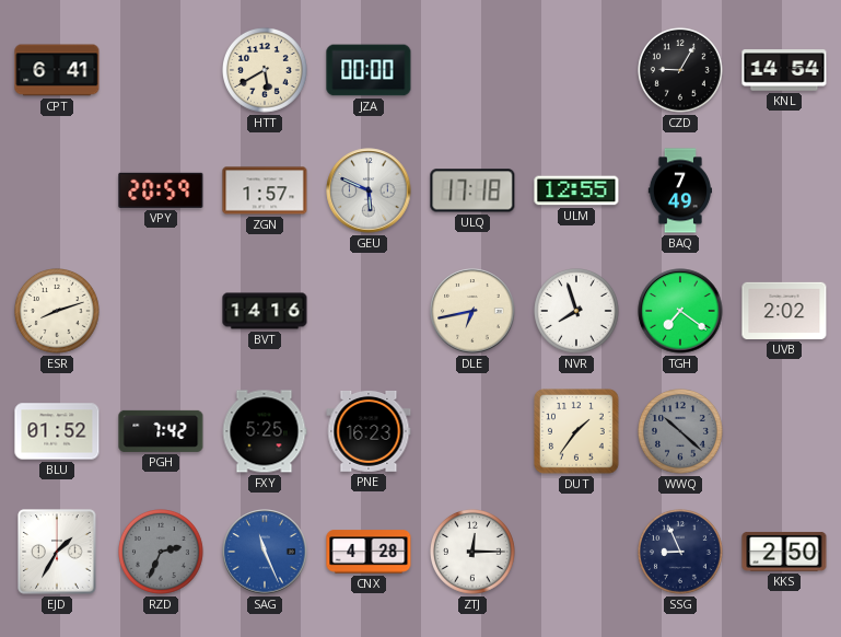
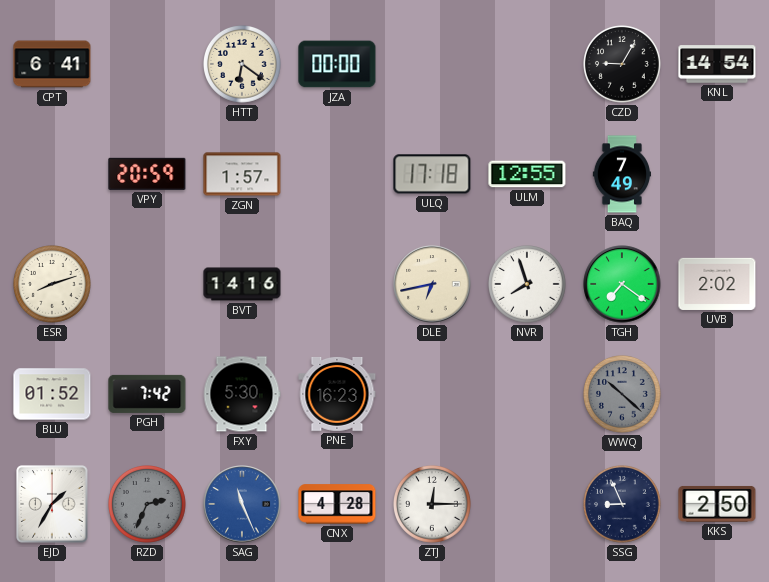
HTT: 5:40 -> 6:21 (243, 65)
GEU: 5:49 -> none (369, 190)
FXY: 5:25 -> 5:30 (242, 394)
DUT: 1:36 -> none (576, 431)
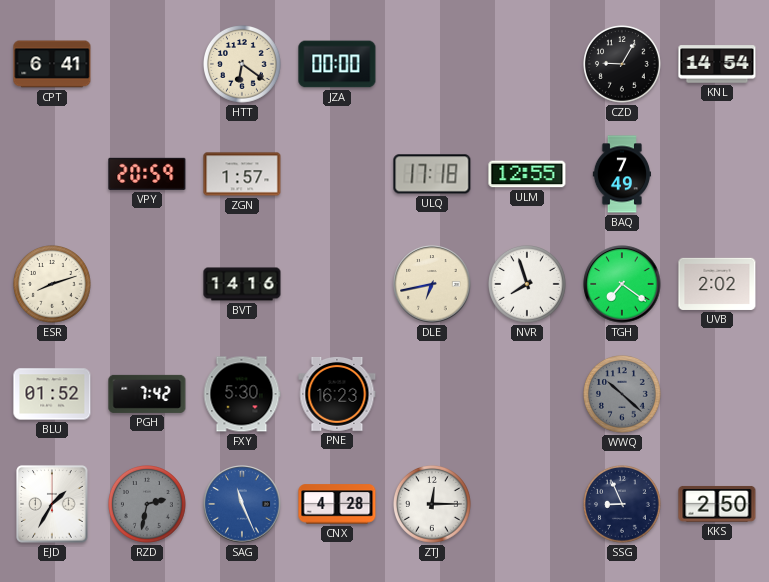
RZD: 2:34 -> 2:32 (148, 505)
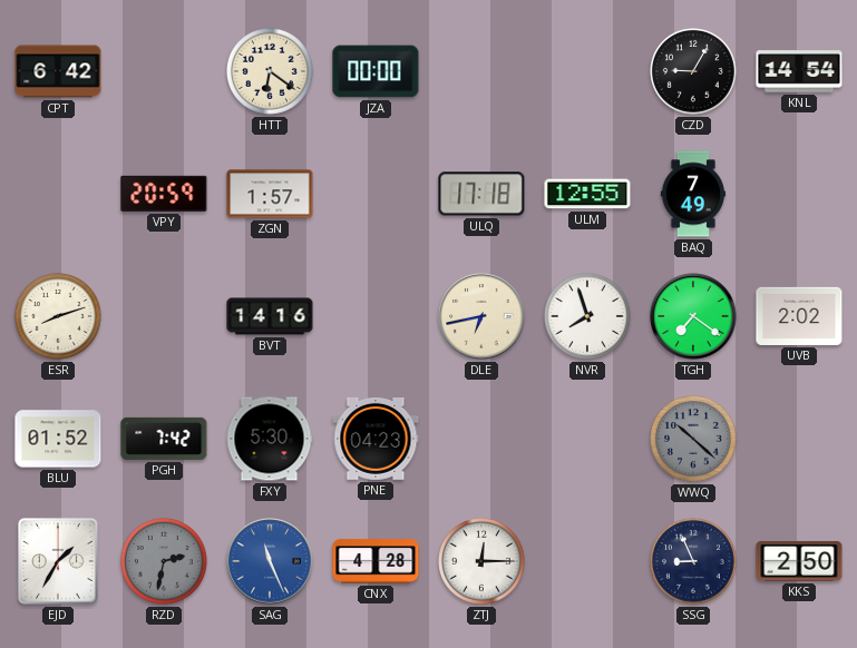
CPT: 6:41 -> 6:42 (58, 71)
PNE: 16:23 -> 04:23 (376, 439)
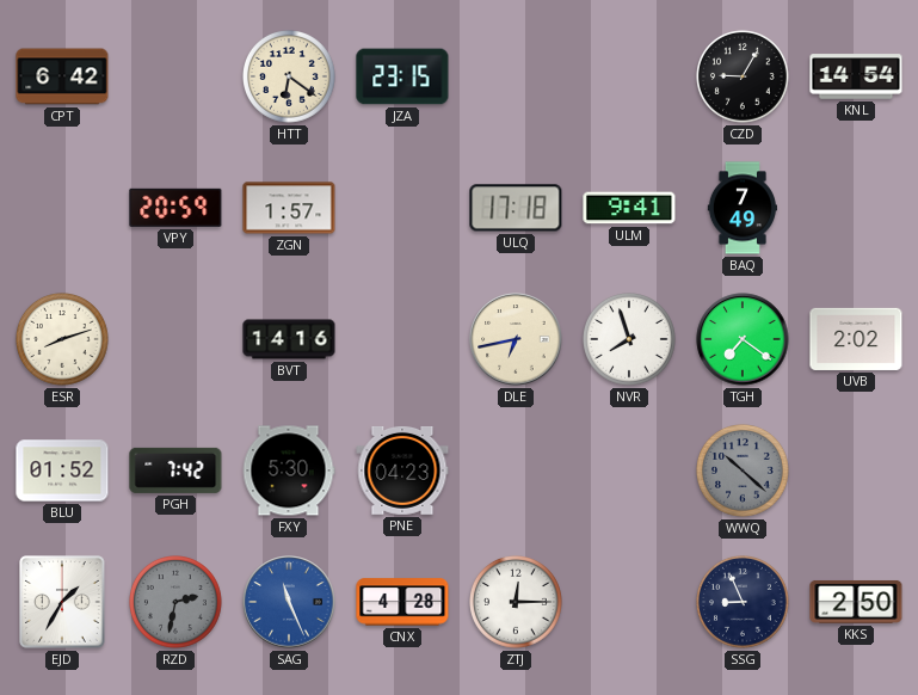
JZA: 00:00 -> 23:15 (402, 76)
ULM: 12:55 -> 9:41 (629, 208)
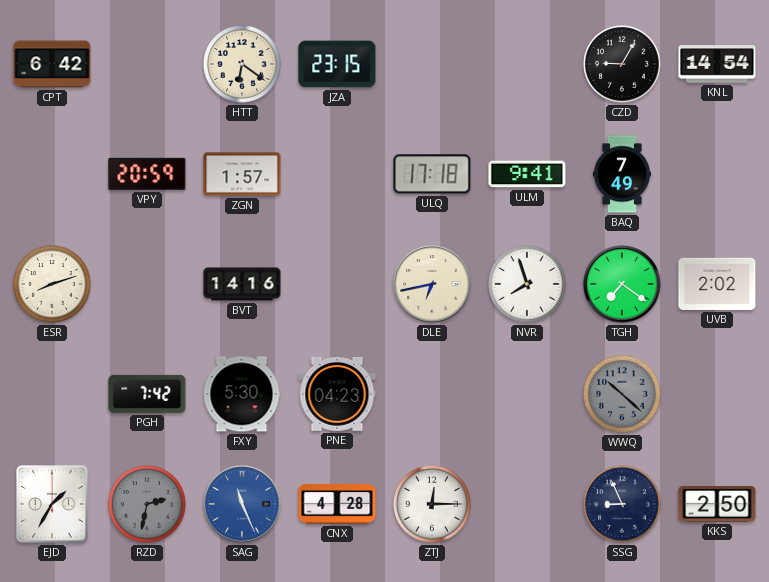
BLU: 01:52 -> none (62, 470)
